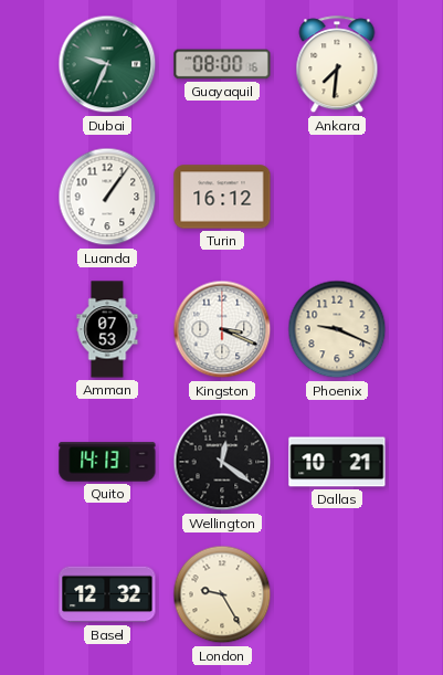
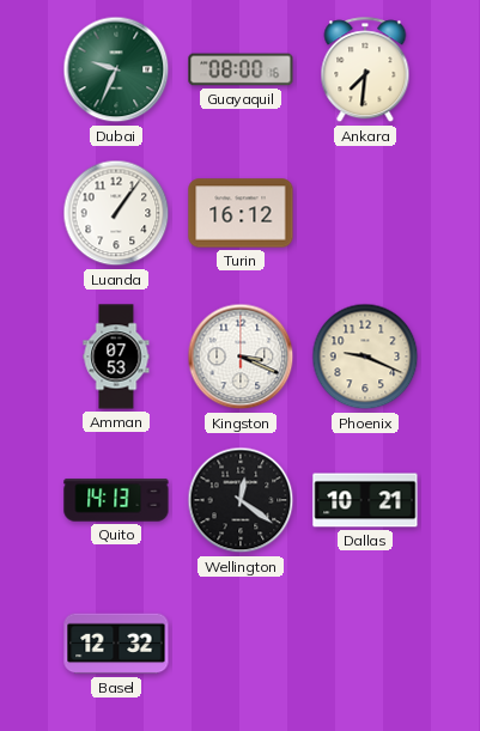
London: 9:25 -> none (222, 594)
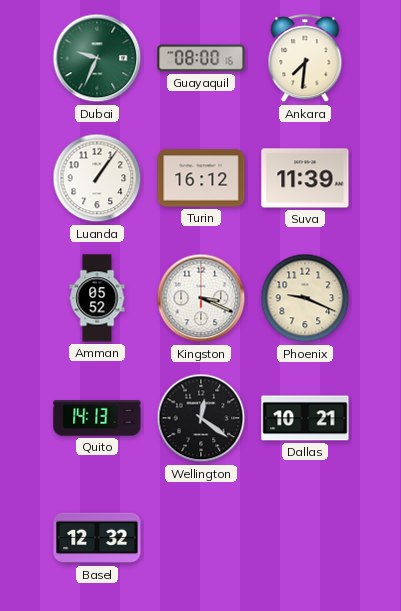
Suva: none -> 11:39 (305, 178)
Amman: 07:53 -> 05:52 (97, 298)
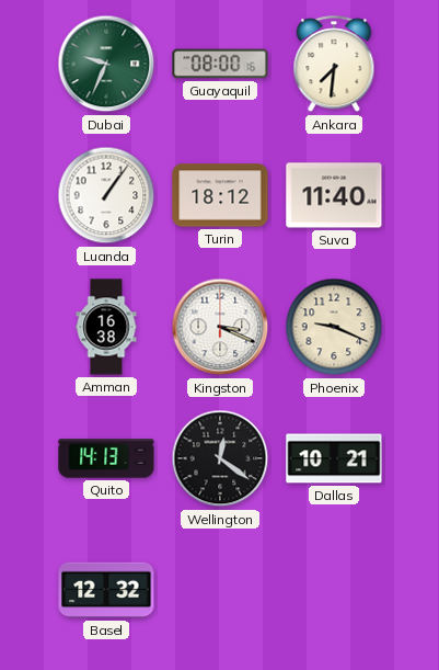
Turin: 16:12 -> 18:12 (220, 195)
Suva: 11:39 -> 11:40 (334, 195)
Amman: 05:52 -> 16:38 (106, 327)
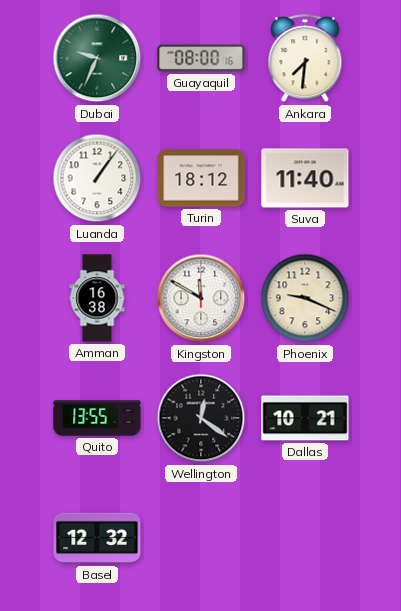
Kingston: 3:19 -> 11:50 (201, 298)
Quito: 14:13 -> 13:55 (97, 418)
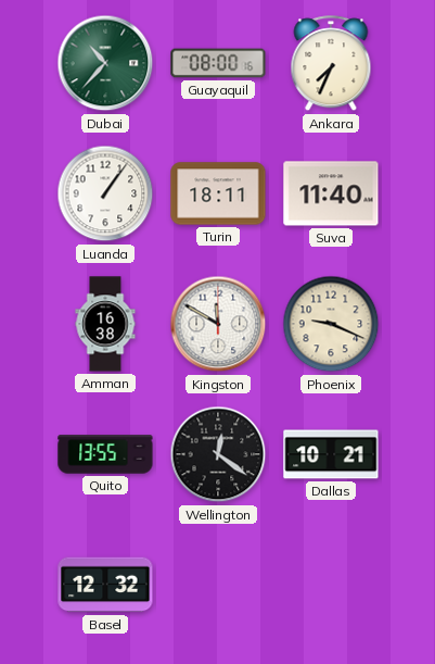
Dubai: 9:34 -> 10:37 (105, 63)
Ankara: 7:31 -> 7:34 (331, 64)
Turin: 18:12 -> 18:11 (218, 193)
